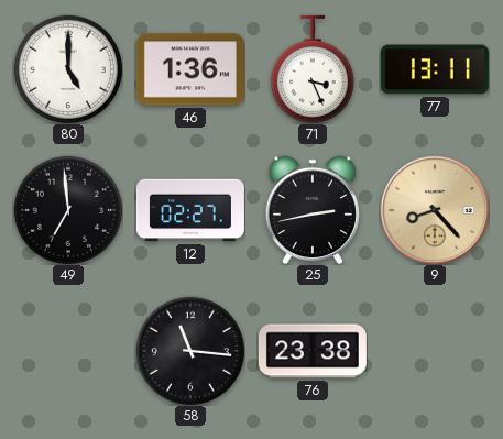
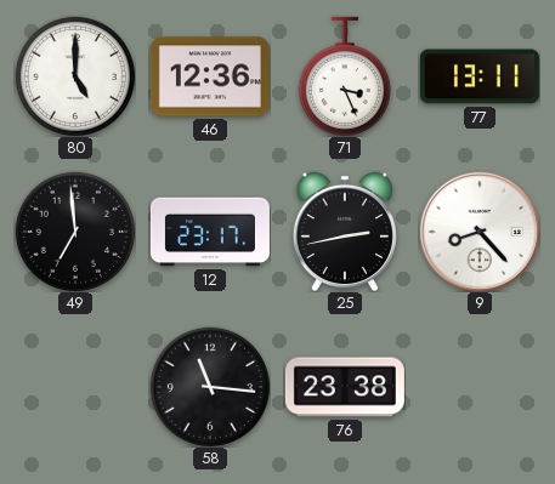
46: 1:36 -> 12:36 (210, 76)
12: 02:27 -> 23:17 (210, 232)
9 dial: champagne -> white (480, 232)
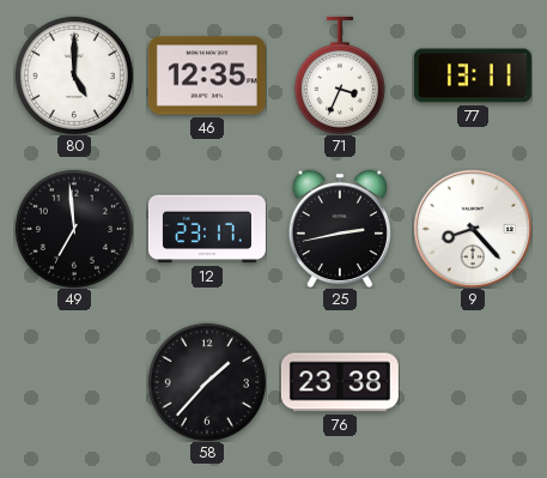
46: 12:36 -> 12:35 (207, 75)
71: 3:26 -> 3:34 (340, 75)
58: 11:16 -> 1:37 (207, 382)
